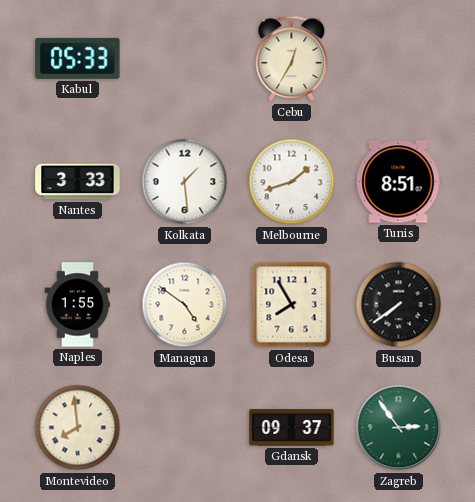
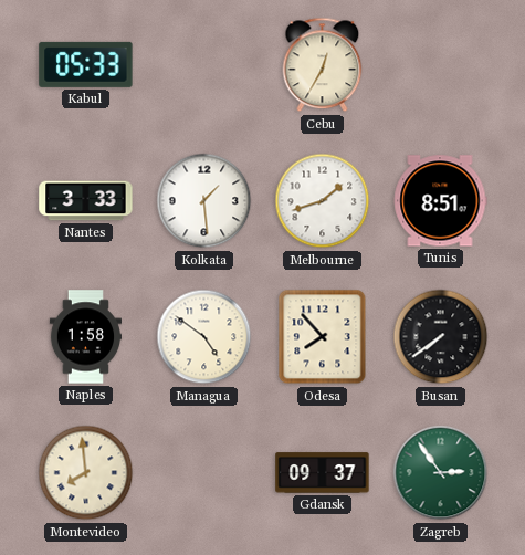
Naples: 1:55 -> 1:58 (85, 337)
Odesa: 7:55 -> 7:53 (323, 337)
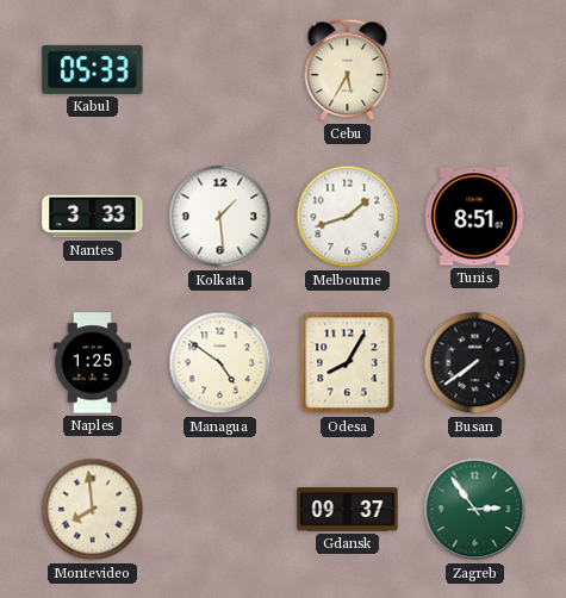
Cebu: 12:35 -> 5:35 (348, 70)
Naples: 1:58 -> 1:25 (92, 363)
Odesa: 7:53 -> 8:05 (348, 363)
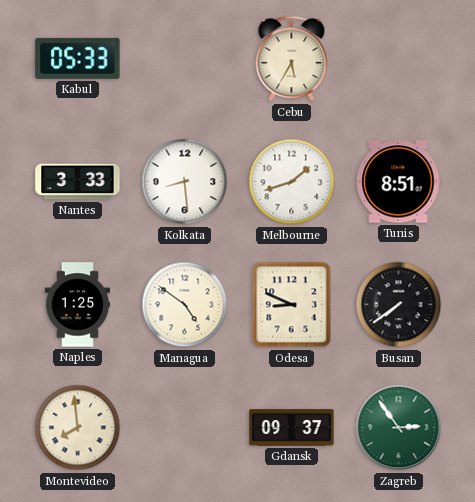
Kolkata: 1:29 -> 8:29 (185, 182)
Odesa: 8:05 -> 8:49 (292, 305)
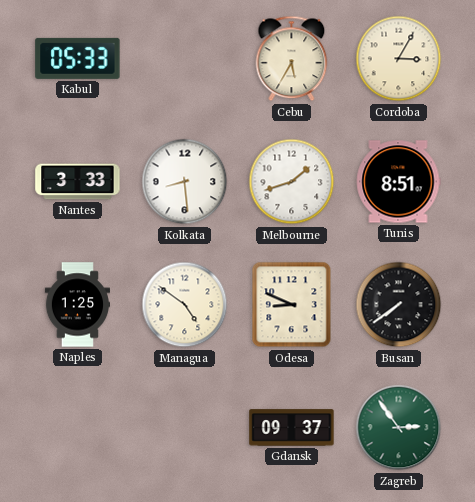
Cordoba: none -> 3:05 (399, 59)
Montevideo: 7:59 -> none (78, 428)
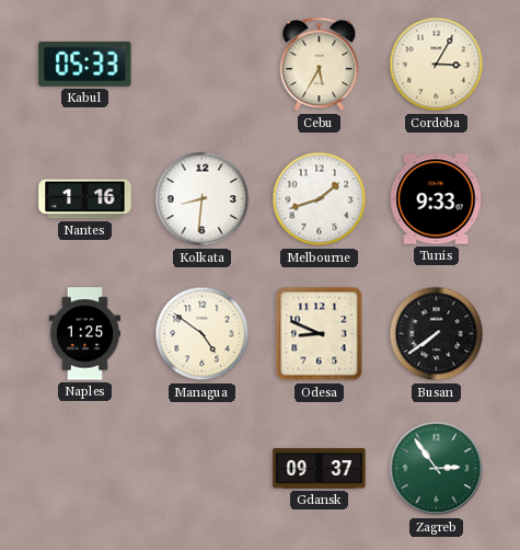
Nantes: 3:33 -> 1:16 (85, 199)
Kolkata: 8:29 -> 8:31 (203, 199)
Tunis: 8:51 -> 9:33 (436, 199)
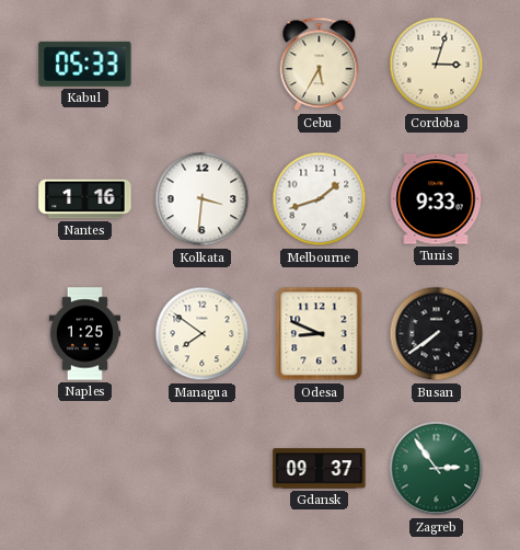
Cordoba: 3:05 -> 3:03 (437, 65)
Kolkata: 8:31 -> 3:31 (203, 199)
Managua: 4:51 -> 7:51 (203, 334)
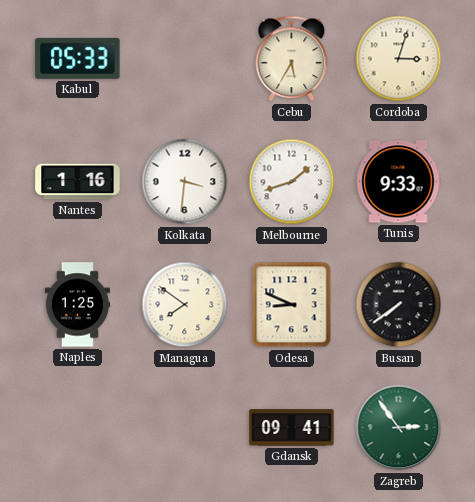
Gdansk: 09:37 -> 09:41 (292, 428)
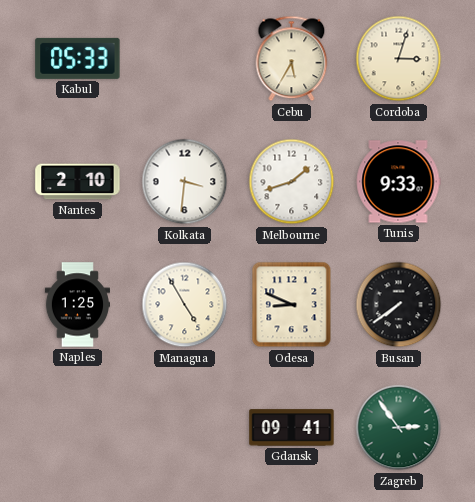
Nantes: 1:16 -> 2:10 (78, 182)
Managua: 7:51 -> 4:55 (185, 305)
